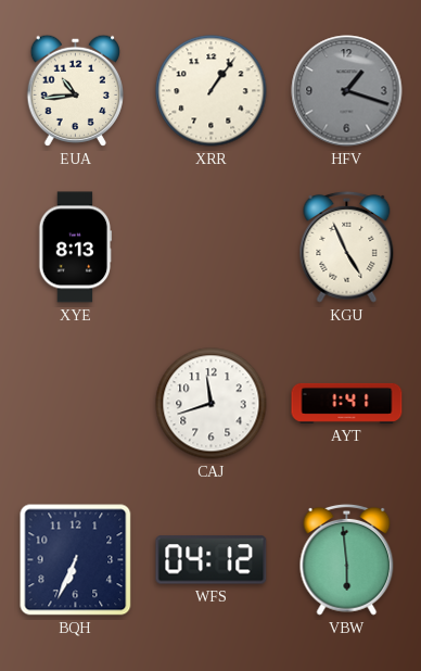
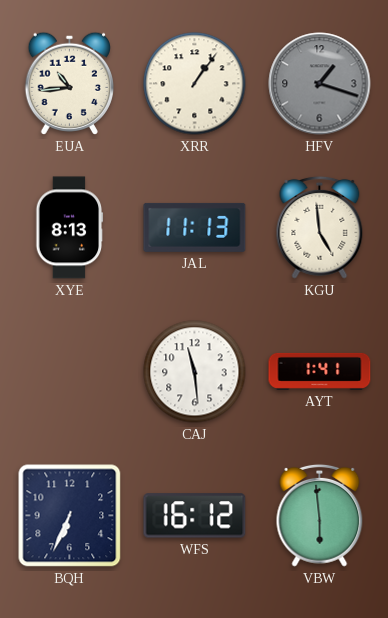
JAL: none -> 11:13 (195, 227)
KGU: 4:56 -> 4:59 (320, 227)
CAJ: 11:42 -> 11:29 (195, 372)
WFS: 04:12 -> 16:12 (195, 516)
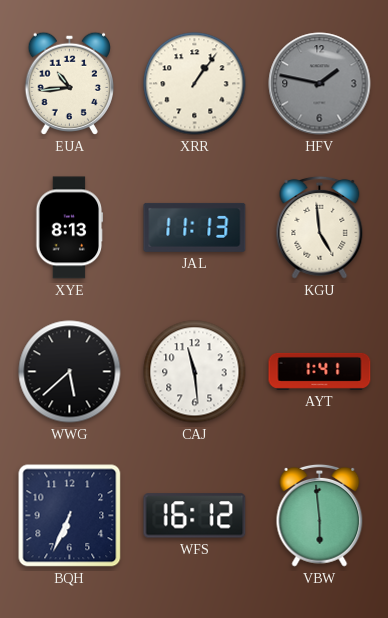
HFV: 1:18 -> 1:47 (320, 84)
WWG: none -> 5:38 (70, 372)
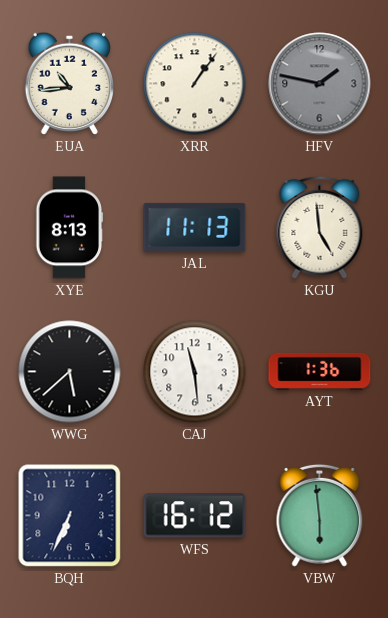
AYT: 1:41 -> 1:36 (320, 371)
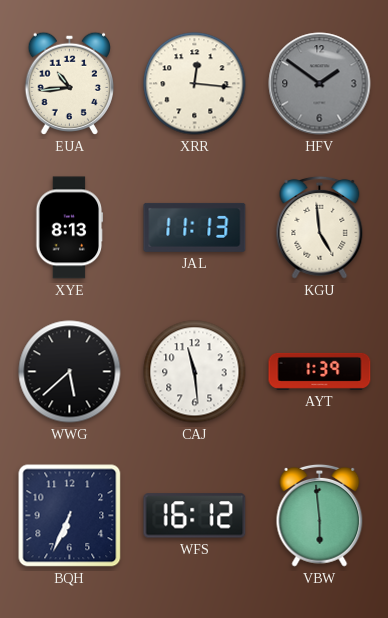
XRR: 1:06 -> 12:16 (195, 84)
HFV: 1:47 -> 1:51 (320, 84)
AYT: 1:36 -> 1:39 (320, 371)
